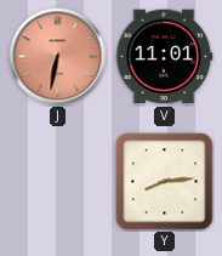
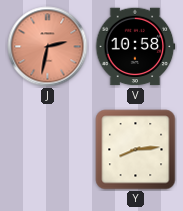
J: 6:32 -> 2:32 (48, 47)
V: 11:01 -> 10:58 (135, 47)
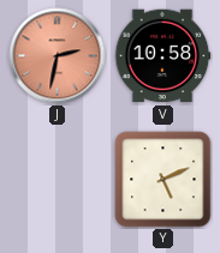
Y: 8:14 -> 5:11 (163, 180)
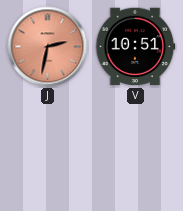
V: 10:58 -> 10:51 (135, 47)
Y: 5:11 -> none (163, 180)
